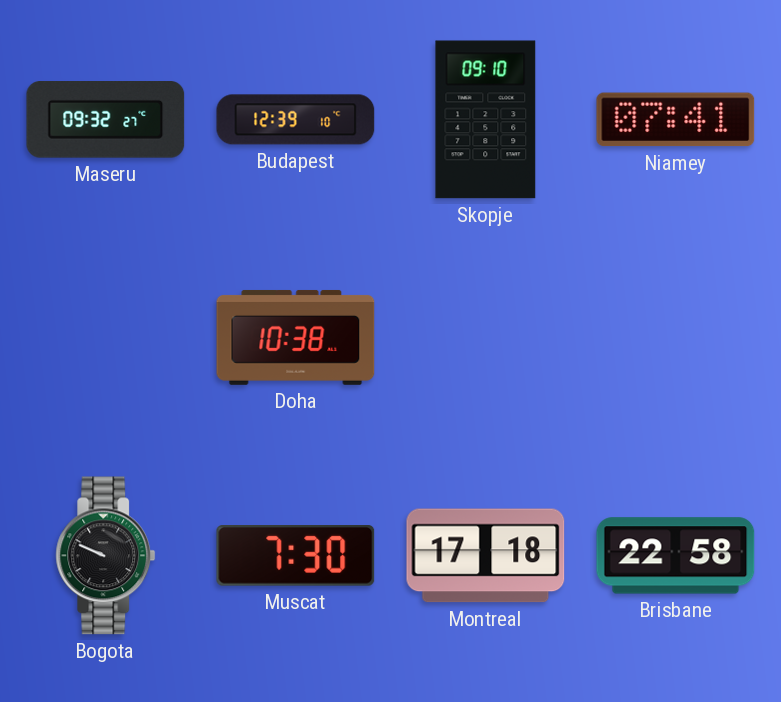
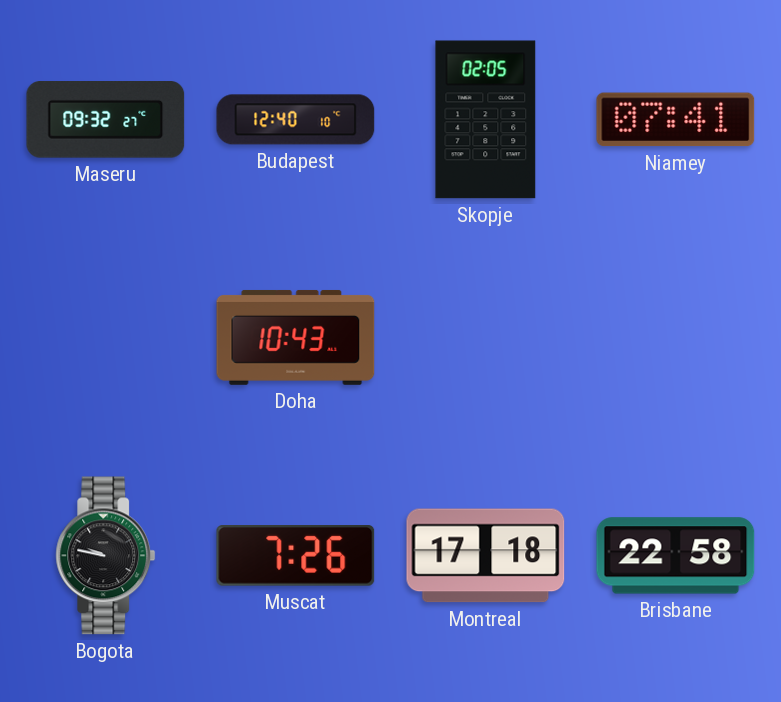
Budapest: 12:39 -> 12:40 (296, 120)
Skopje: 09:10 -> 02:05 (486, 120)
Doha: 10:38 -> 10:43 (296, 337)
Bogota: 9:49 -> 9:47 (106, 556)
Muscat: 7:30 -> 7:26 (296, 556)
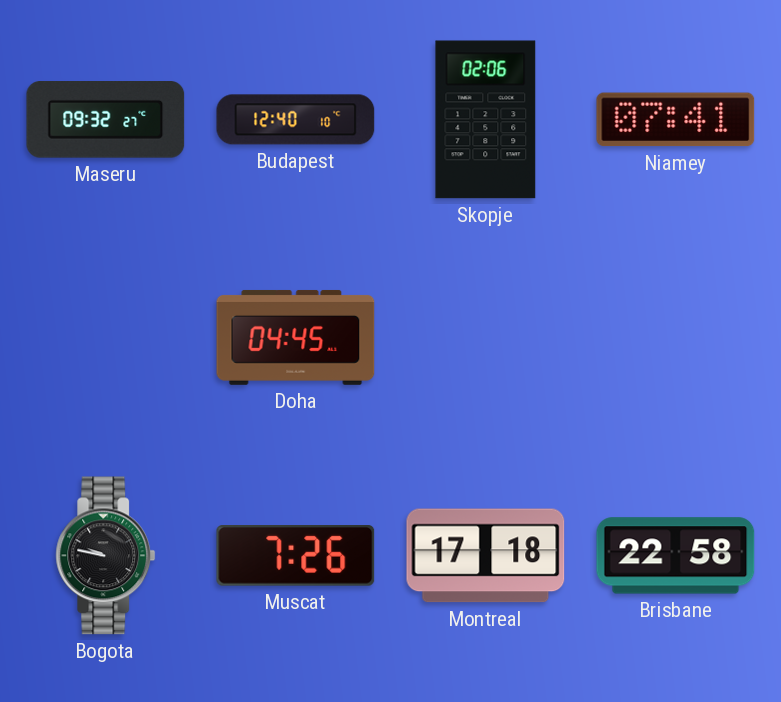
Skopje: 02:05 -> 02:06 (486, 120)
Doha: 10:43 -> 04:45 (296, 337)
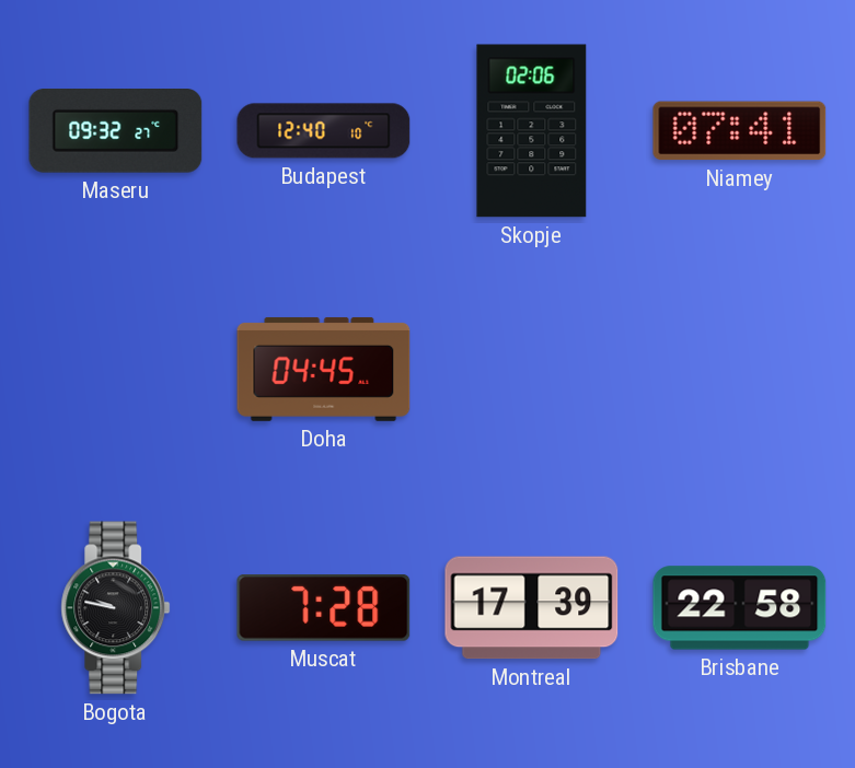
Muscat: 7:26 -> 7:28 (324, 608)
Montreal: 17:18 -> 17:39 (532, 608)
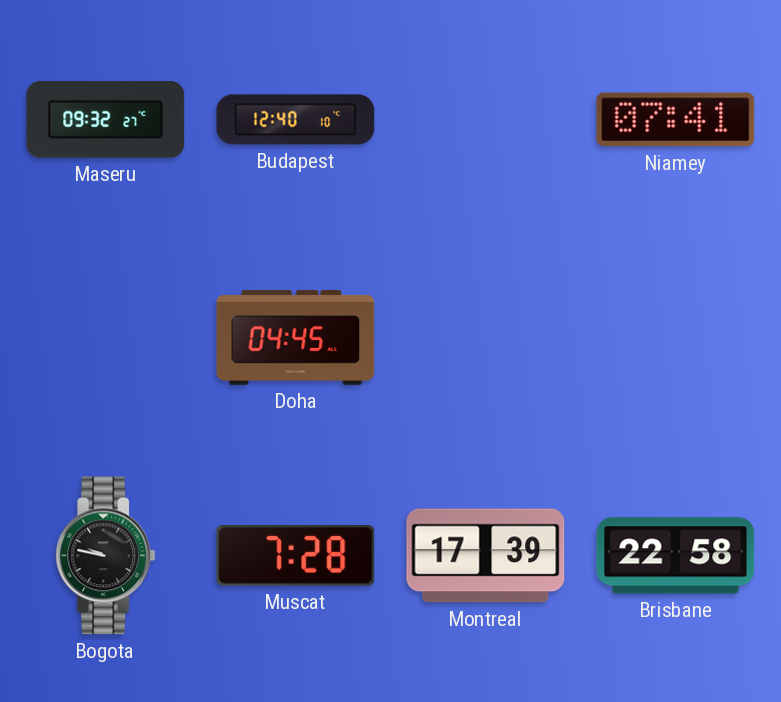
Skopje: 02:06 -> none (532, 131)
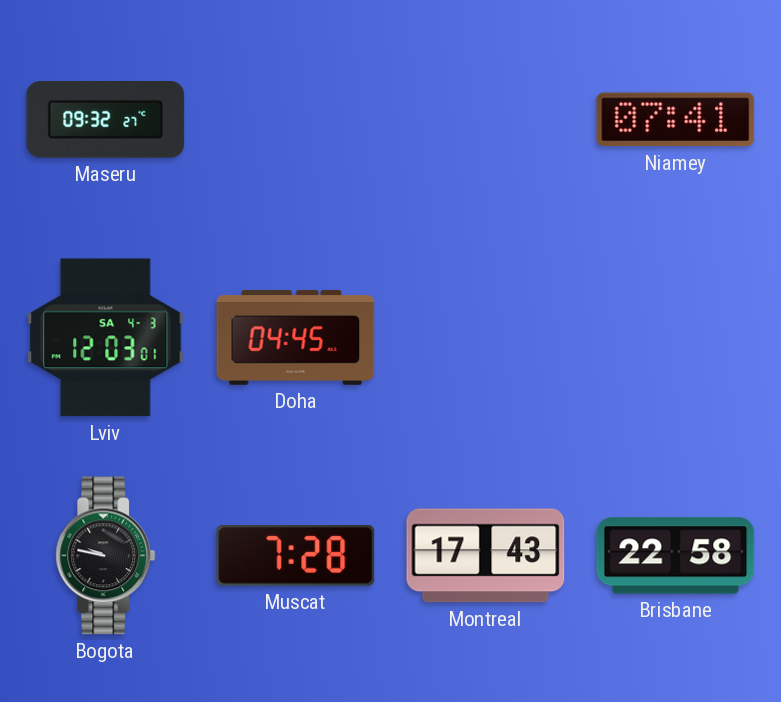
Budapest: 12:40 -> none (296, 120)
Lviv: none -> 12:03 (106, 338)
Montreal: 17:39 -> 17:43 (486, 556)
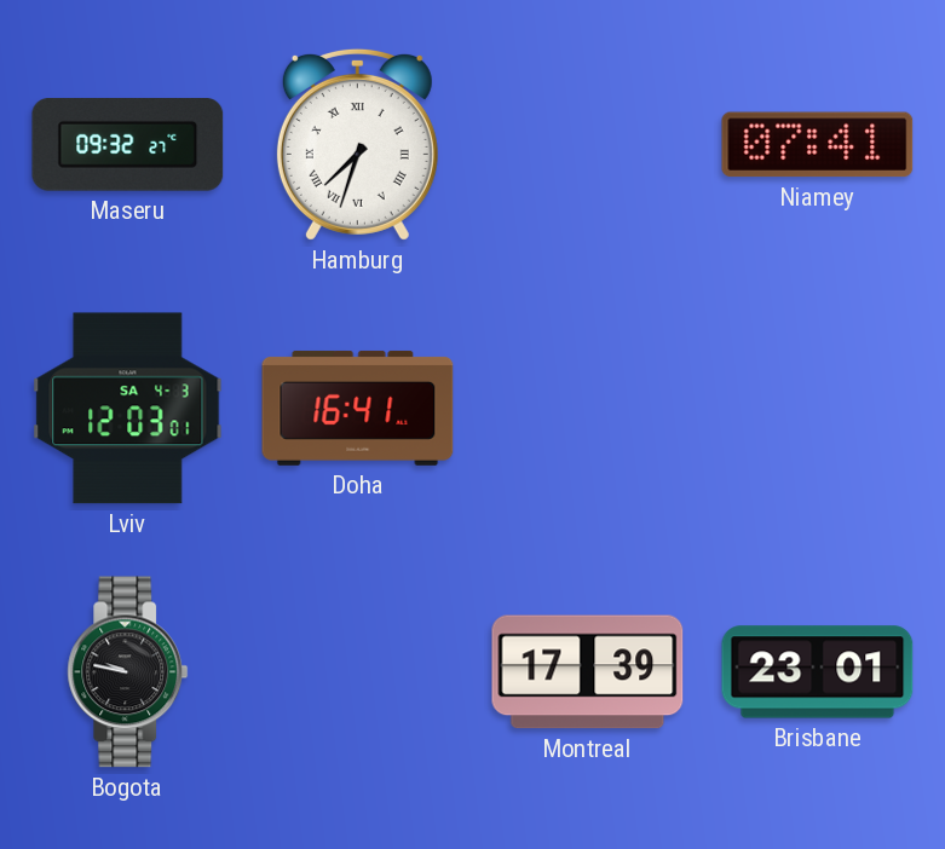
Hamburg: none -> 7:33 (357, 144)
Doha: 04:45 -> 16:41 (358, 408)
Muscat: 7:28 -> none (296, 556)
Montreal: 17:43 -> 17:39 (588, 672)
Brisbane: 22:58 -> 23:01 (818, 672)
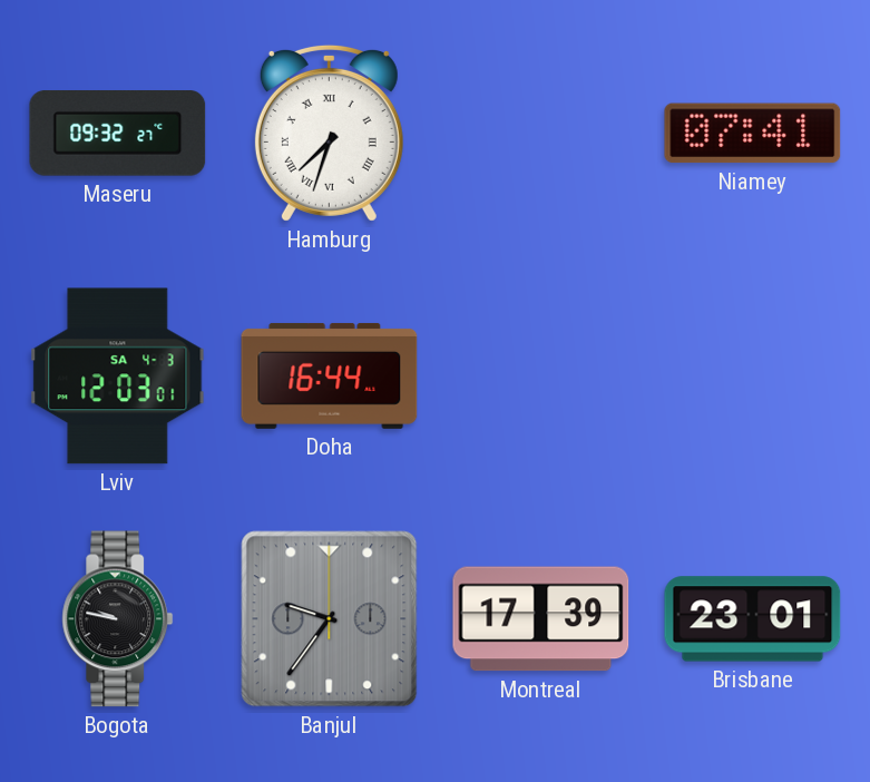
Doha: 16:41 -> 16:44 (330, 375)
Banjul: none -> 9:36 (330, 619)
